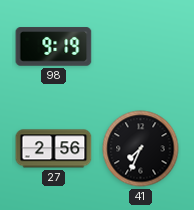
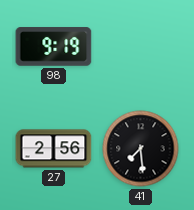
41: 7:34 -> 7:29 (141, 149)
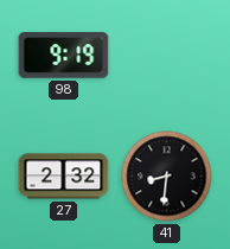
27: 2:56 -> 2:32 (64, 177)
41: 7:29 -> 8:31 (167, 177)
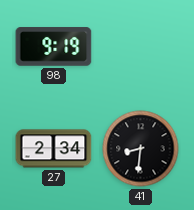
27: 2:32 -> 2:34 (54, 149)
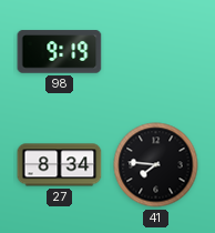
27: 2:34 -> 8:34 (60, 165)
41: 8:31 -> 7:46 (156, 165)
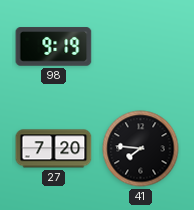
27: 8:34 -> 7:20 (54, 149)
